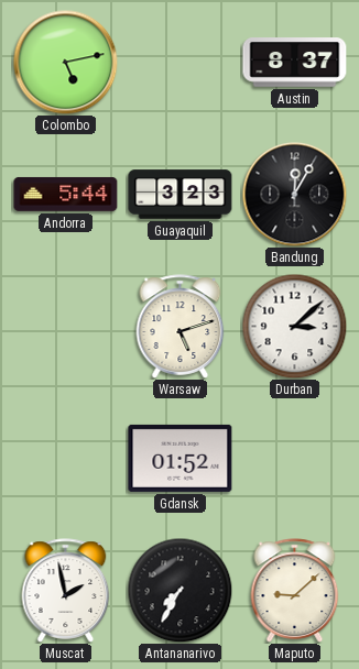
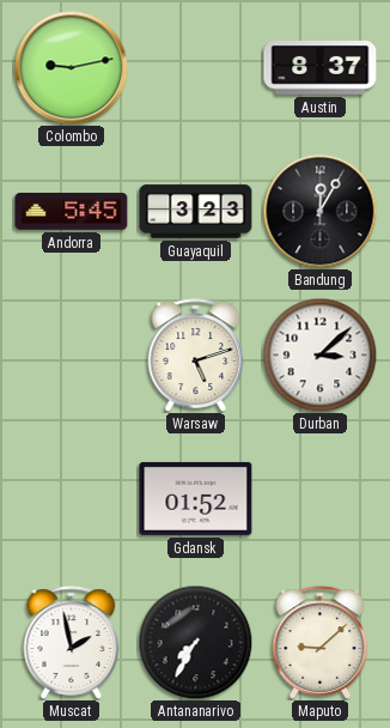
Colombo: 5:13 -> 9:13 (71, 67)
Andorra: 5:44 -> 5:45 (72, 212)
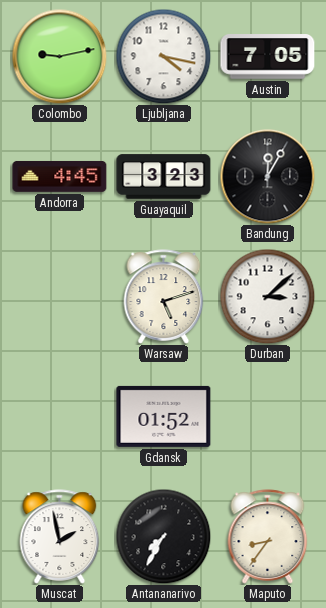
Ljubljana: none -> 4:17 (163, 56)
Austin: 8:37 -> 7:05 (268, 57)
Andorra: 5:45 -> 4:45 (60, 177)
Maputo: 9:08 -> 8:36 (268, 537)
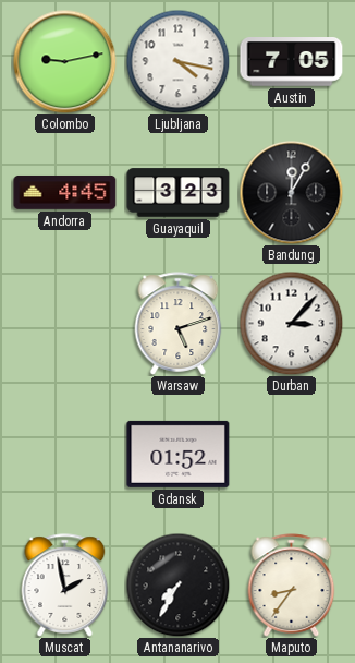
Durban: 3:08 -> 3:07 (291, 323)
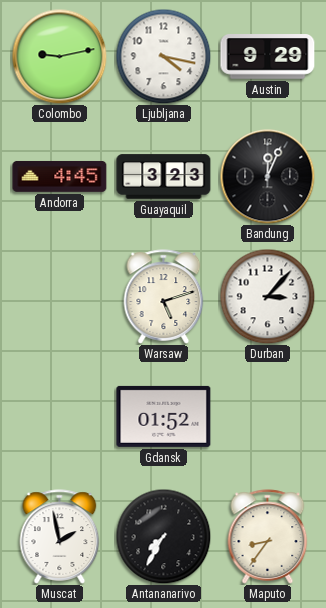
Austin: 7:05 -> 9:29 (268, 57)
Bandung: 12:05 -> 12:04 (267, 176)
